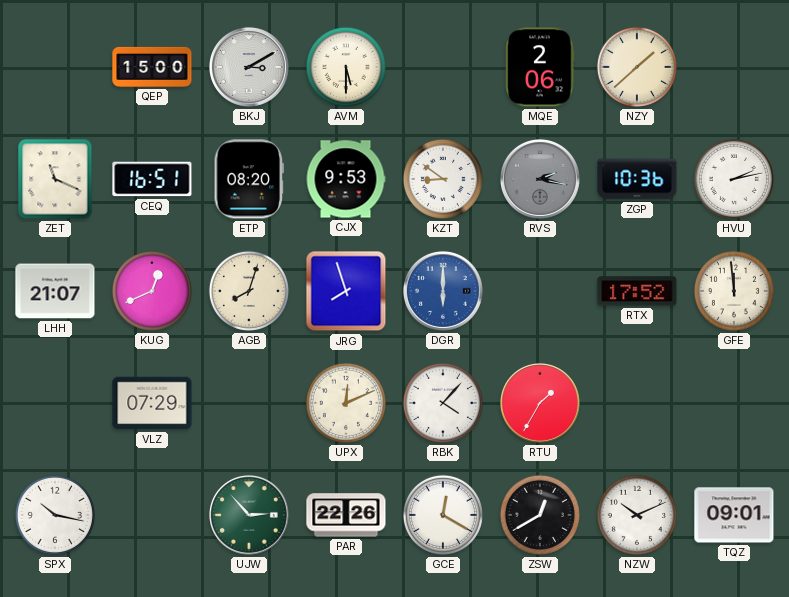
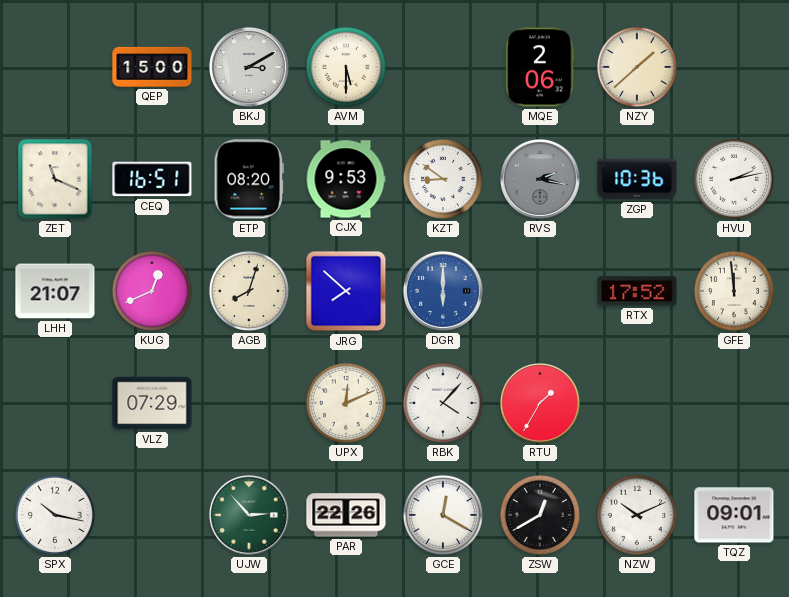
JRG: 7:57 -> 7:52 (346, 291)
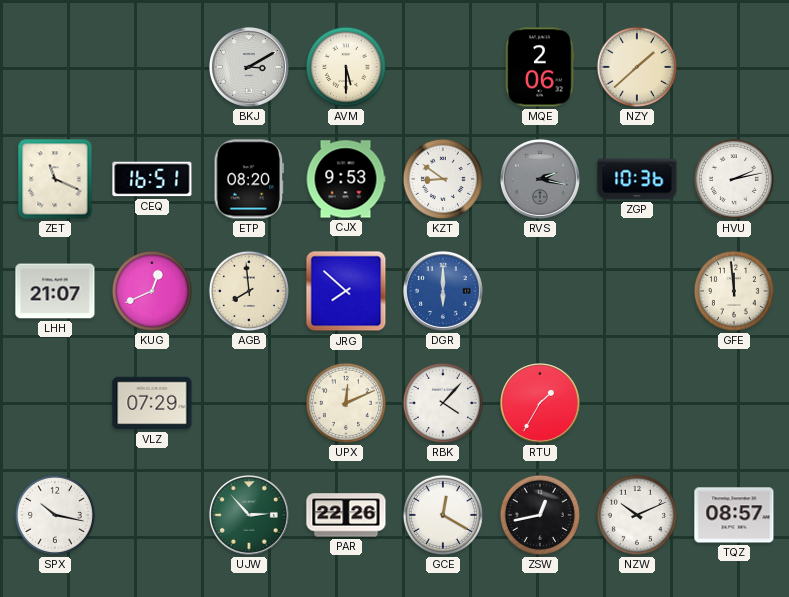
QEP: 15:00 -> none (152, 67)
AGB: 8:03 -> 7:59 (249, 291)
RTX: 17:52 -> none (637, 291)
ZSW: 12:40 -> 12:43 (540, 515)
TQZ: 09:01 -> 08:57 (734, 515)
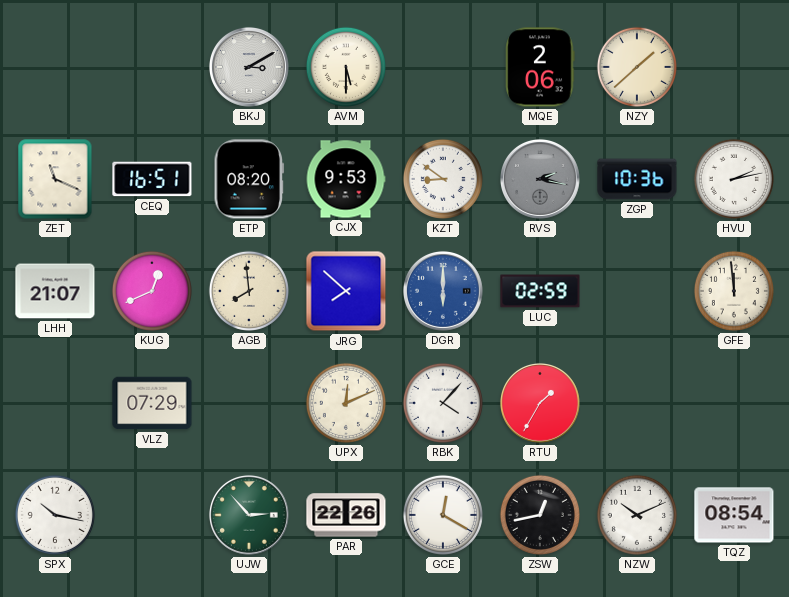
LUC: none -> 02:59 (540, 291)
TQZ: 08:57 -> 08:54 (734, 515)
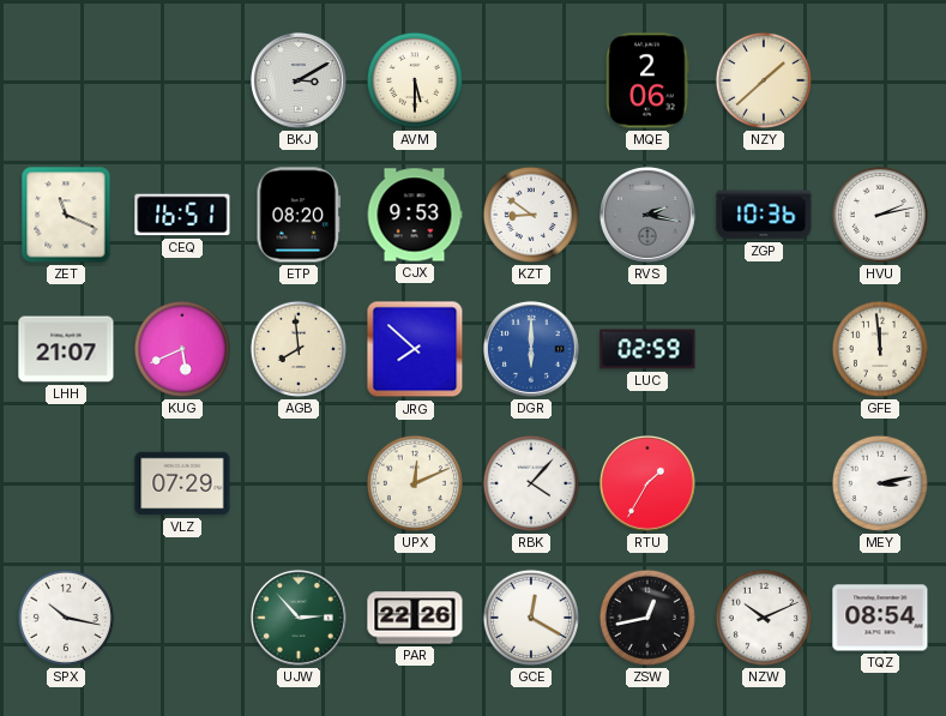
KUG: 12:41 -> 5:41 (182, 349)
MEY: none -> 3:13 (880, 483)
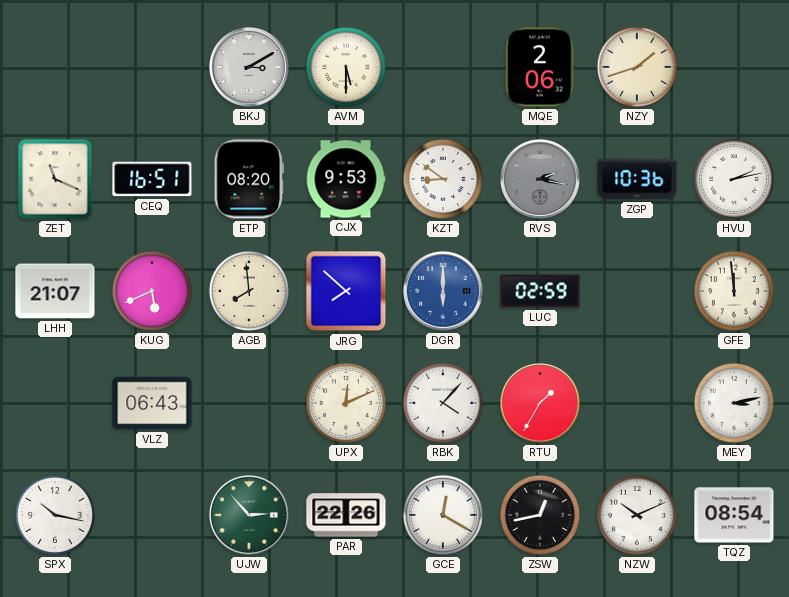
NZY: 1:38 -> 1:42 (637, 67)
VLZ: 07:29 -> 06:43 (152, 403)
